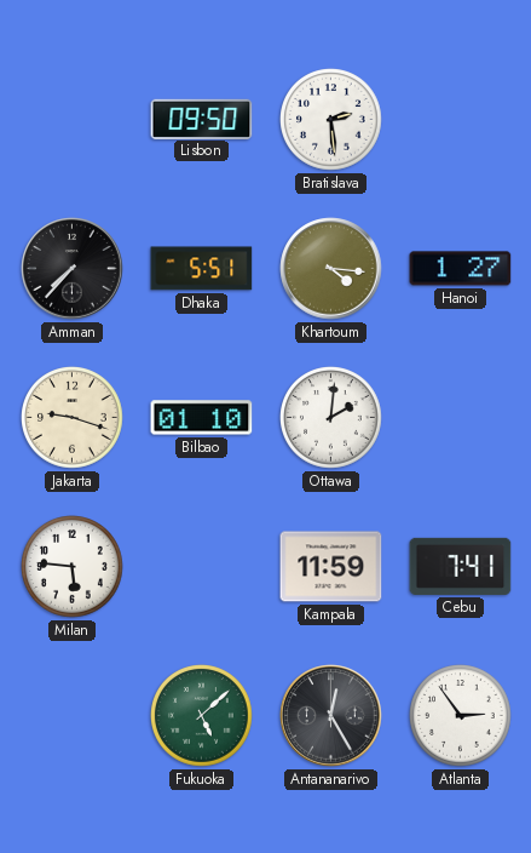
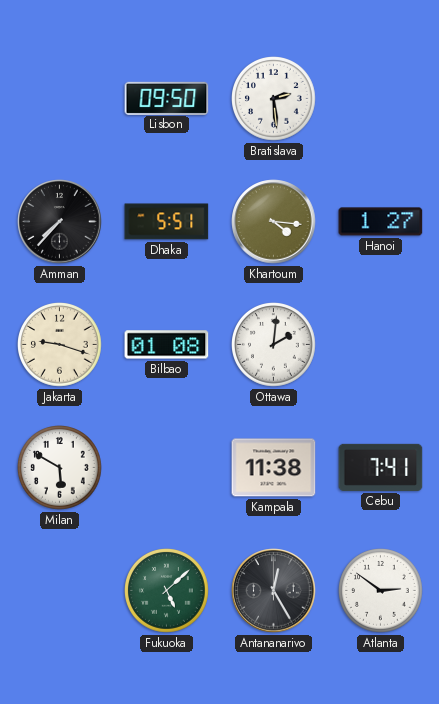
Bilbao: 01:10 -> 01:08 (167, 345)
Milan: 5:46 -> 5:50 (60, 468)
Kampala: 11:59 -> 11:38 (274, 468)
Atlanta: 2:54 -> 2:51 (381, 591)
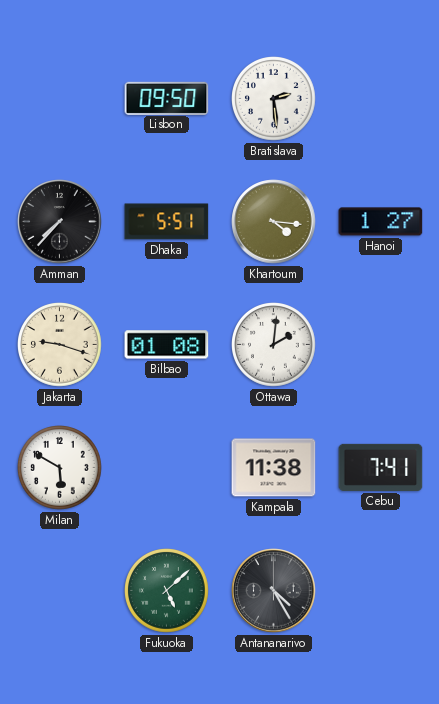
Antananarivo: 12:25 -> 4:25 (274, 591)
Atlanta: 2:51 -> none (381, 591)
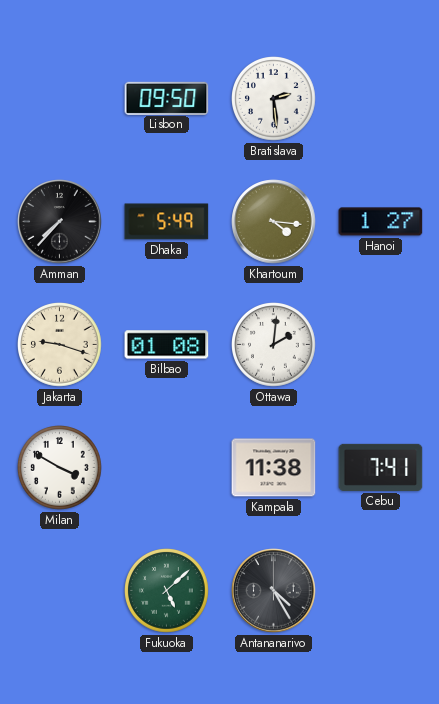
Dhaka: 5:51 -> 5:49 (167, 222)
Milan: 5:50 -> 3:50 (60, 468)
